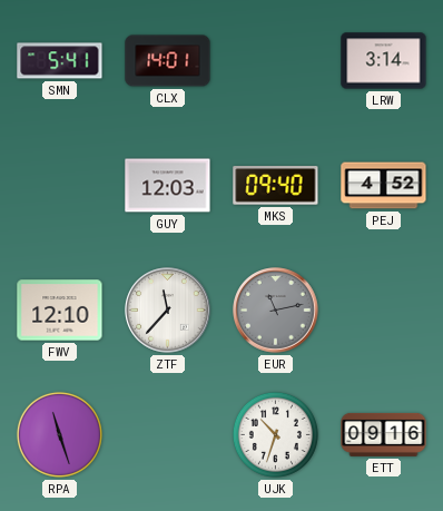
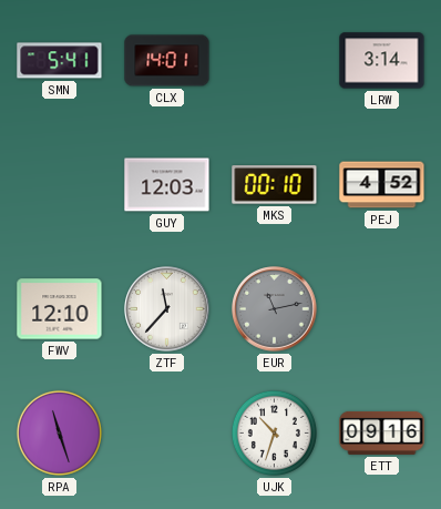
MKS: 09:40 -> 00:10 (275, 185)
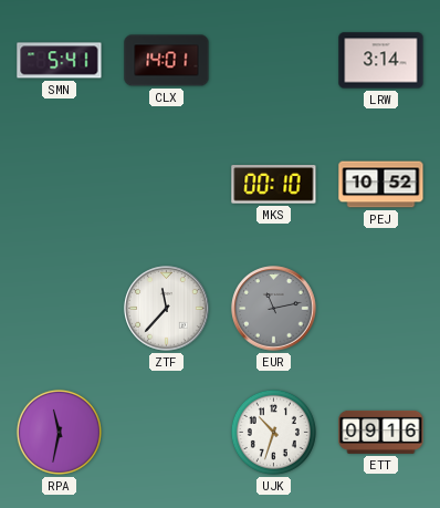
GUY: 12:03 -> none (167, 185)
PEJ: 4:52 -> 10:52 (381, 185)
FWV: 12:10 -> none (60, 309)
RPA: 11:27 -> 11:32 (59, 432)
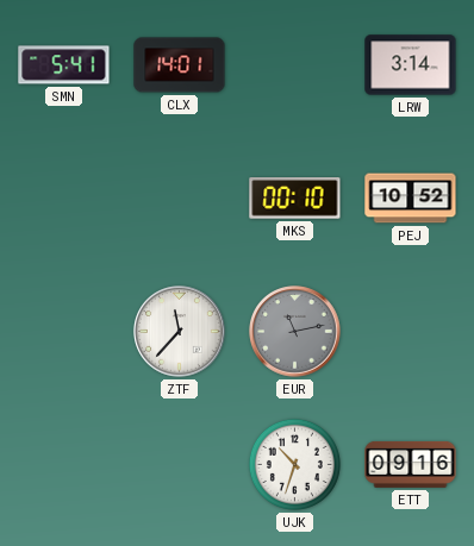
RPA: 11:32 -> none (59, 432)
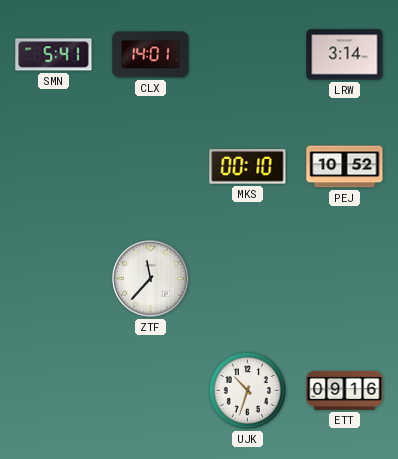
EUR: 11:13 -> none (295, 332)
